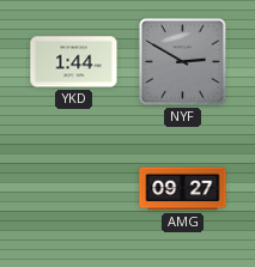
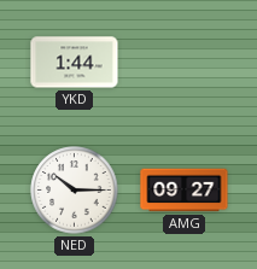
NYF: 2:50 -> none (182, 61)
NED: none -> 10:15 (75, 191)
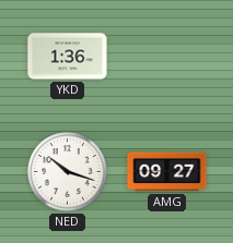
YKD: 1:44 -> 1:36 (68, 57)
NED: 10:15 -> 10:18 (68, 172)
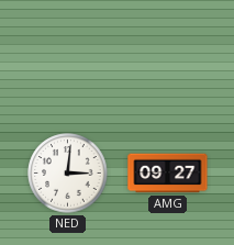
YKD: 1:36 -> none (68, 57)
NED: 10:18 -> 3:01 (68, 174)
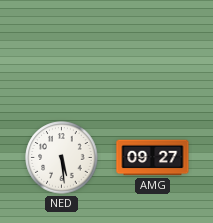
NED: 3:01 -> 5:29 (62, 158)
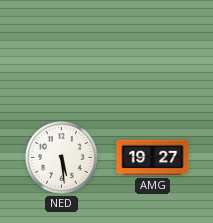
AMG: 09:27 -> 19:27 (153, 158)
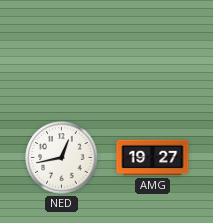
NED: 5:29 -> 12:43 (62, 158)
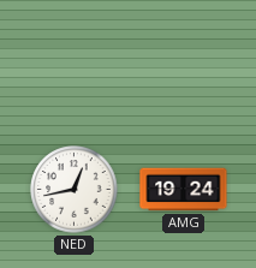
AMG: 19:27 -> 19:24 (184, 190)
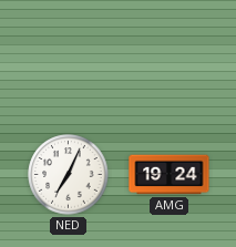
NED: 12:43 -> 7:04 (69, 175)
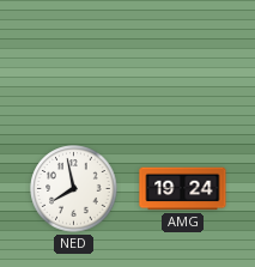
NED: 7:04 -> 7:58 (74, 189)
